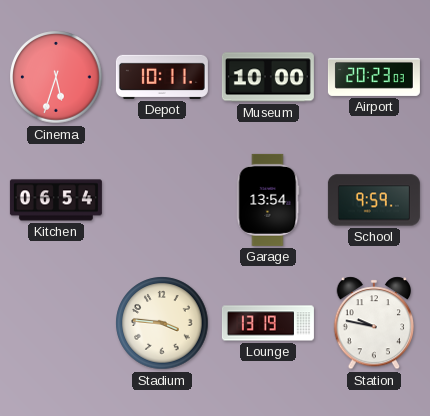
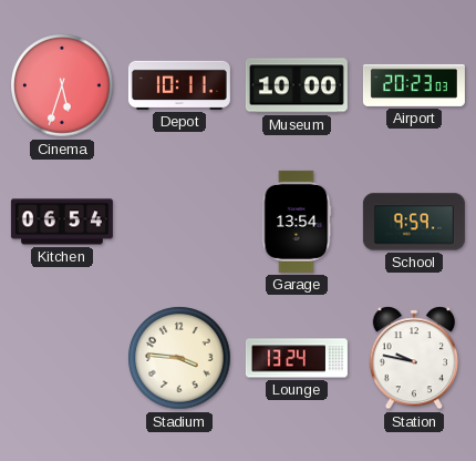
Lounge: 13:19 -> 13:24 (297, 358)
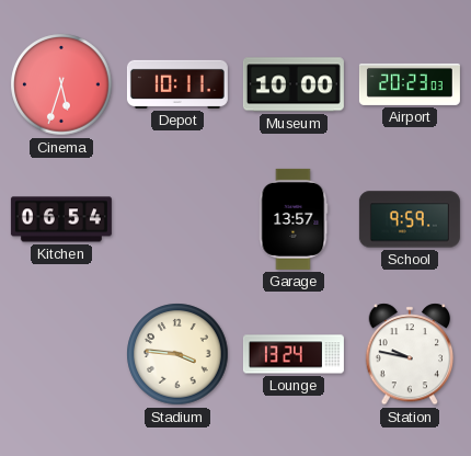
Garage: 13:54 -> 13:57 (294, 219)
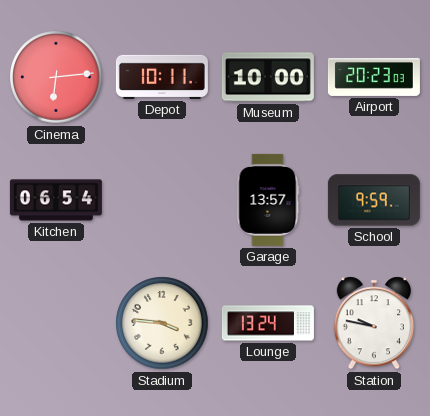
Cinema: 5:33 -> 6:14 (56, 77)
